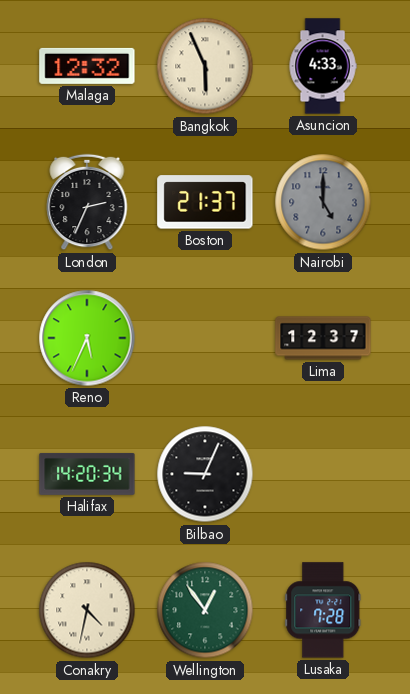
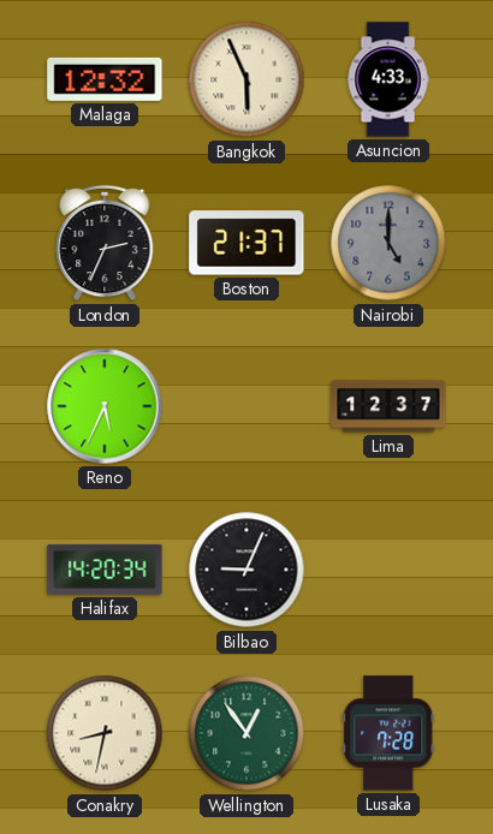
Conakry: 4:32 -> 8:32 (105, 733)
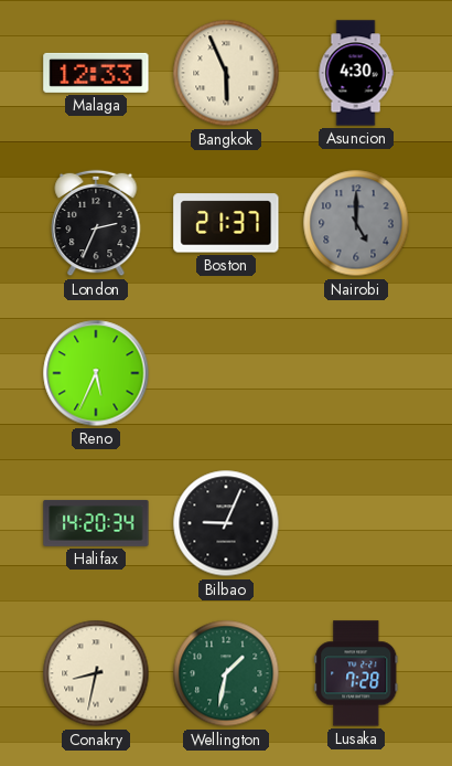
Malaga: 12:32 -> 12:33 (96, 73)
Asuncion: 4:33 -> 4:30 (356, 73)
Lima: 12:37 -> none (388, 406)
Wellington: 12:54 -> 1:32 (226, 673)
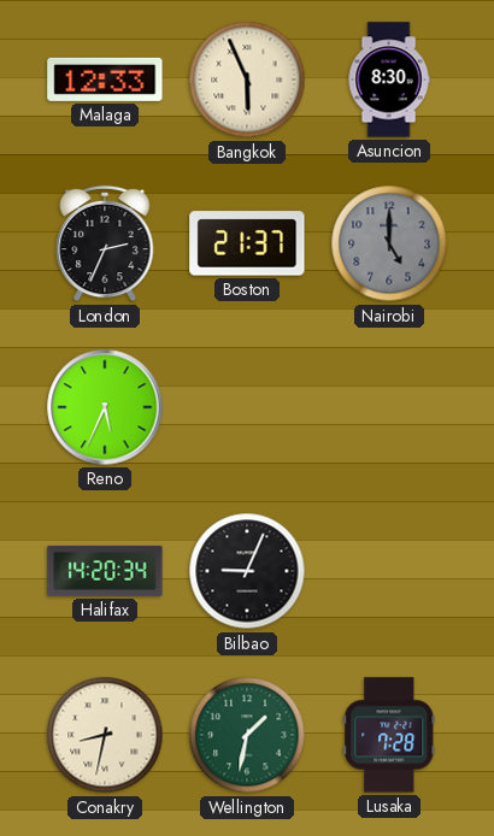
Asuncion: 4:30 -> 8:30 (389, 80)
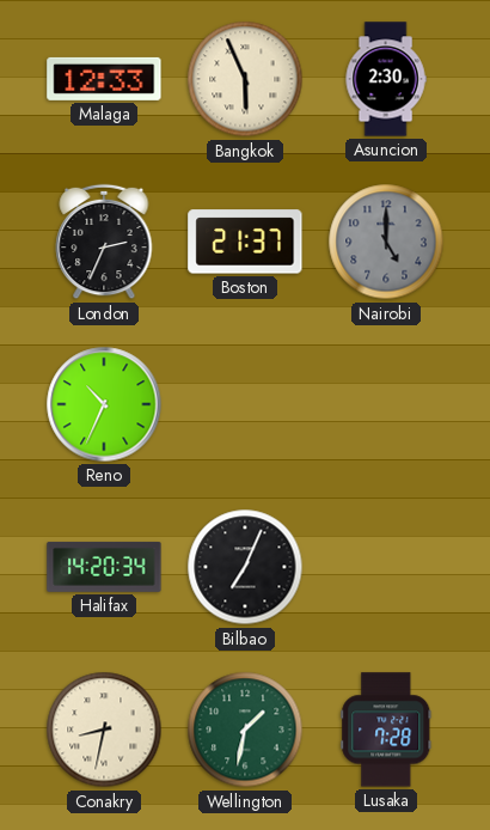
Asuncion: 8:30 -> 2:30 (386, 79)
Reno: 5:34 -> 10:34 (104, 404)
Bilbao: 9:04 -> 7:04 (245, 567)
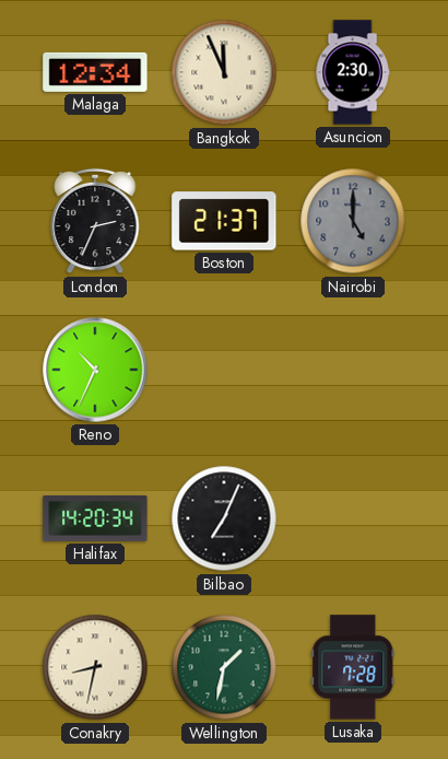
Malaga: 12:33 -> 12:34 (95, 72)
Bangkok: 5:56 -> 11:56 (224, 72)
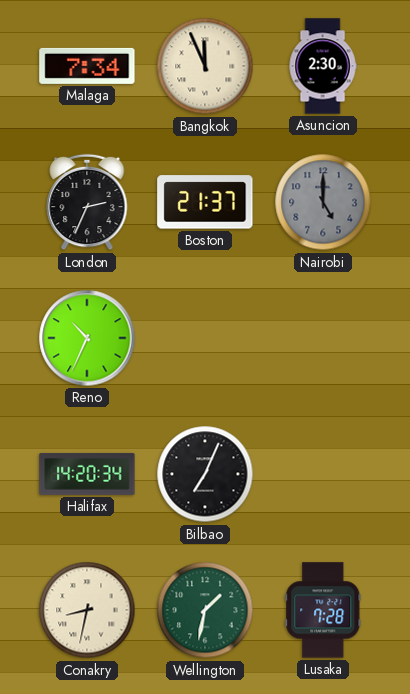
Malaga: 12:34 -> 7:34 (87, 66)
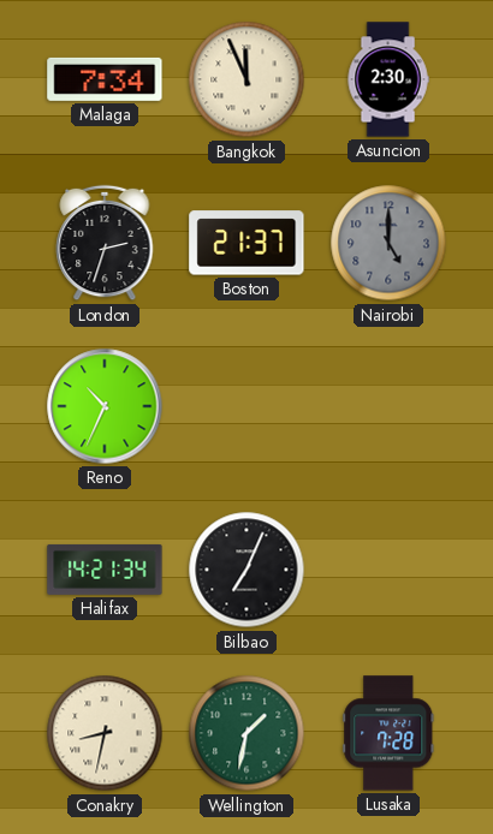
London: 2:34 -> 2:33 (105, 243)
Halifax: 14:20 -> 14:21 (105, 570)
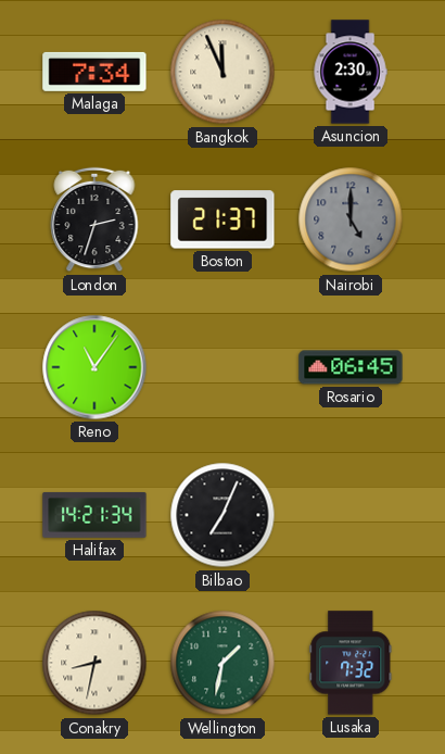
Reno: 10:34 -> 11:06 (94, 367)
Rosario: none -> 06:45 (351, 367)
Lusaka: 7:28 -> 7:32 (351, 663)
